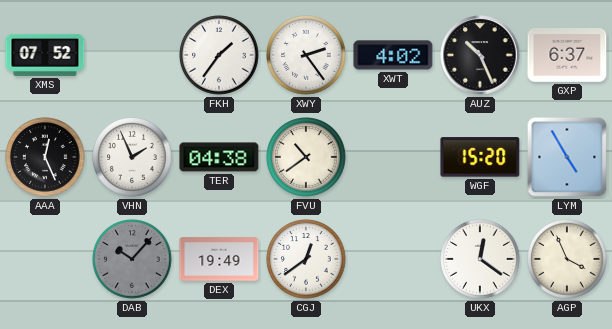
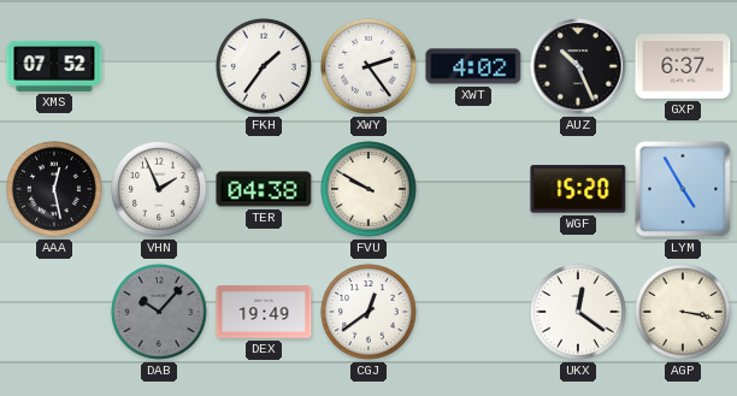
AAA: 12:26 -> 12:28 (54, 189)
FVU: 10:39 -> 9:50 (368, 189)
AGP: 3:56 -> 3:17 (683, 312)
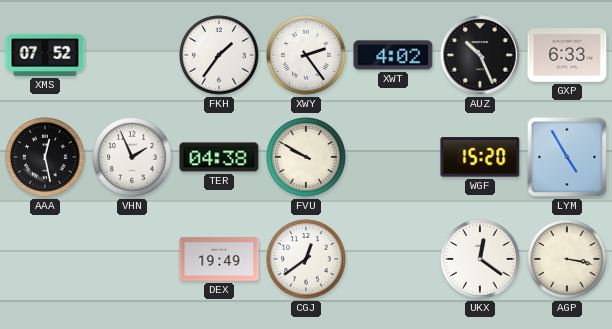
GXP: 6:37 -> 6:33 (567, 56)
DAB: 10:07 -> none (159, 312)
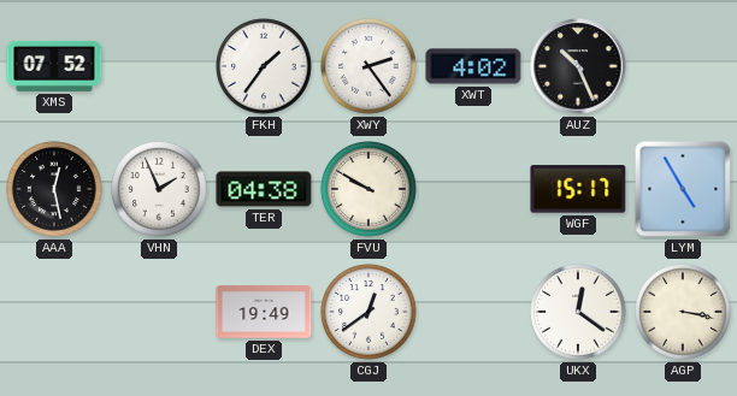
GXP: 6:33 -> none (567, 56)
WGF: 15:20 -> 15:17 (578, 189)
